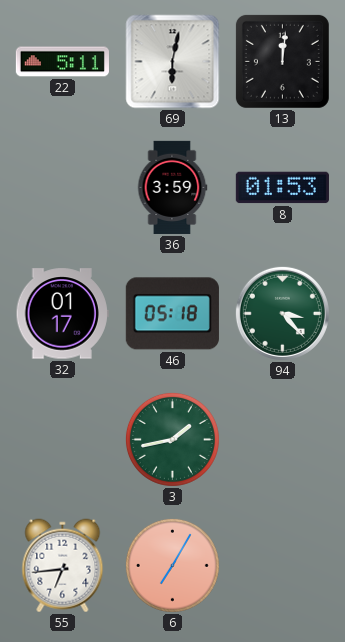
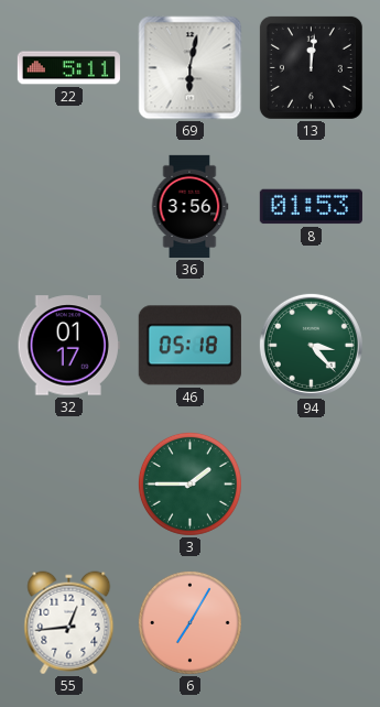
36: 3:59 -> 3:56 (189, 206)
3: 1:43 -> 1:45 (189, 483)
55: 6:44 -> 12:44 (69, 623)
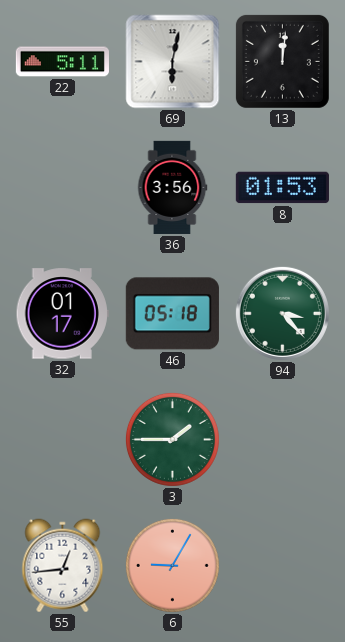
6: 7:05 -> 9:05 (172, 565)
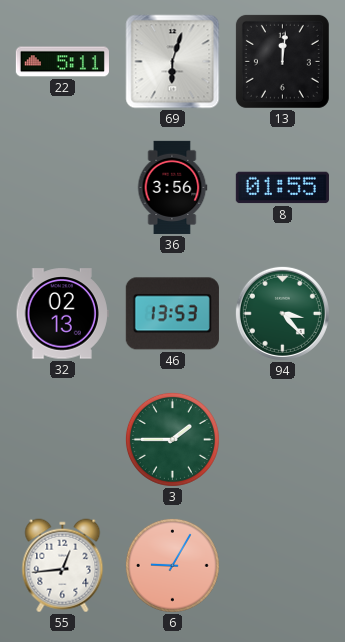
69: 6:02 -> 6:03 (173, 62)
8: 01:53 -> 01:55 (282, 188)
32: 01:17 -> 02:13 (62, 314)
46: 05:18 -> 13:53 (172, 314)
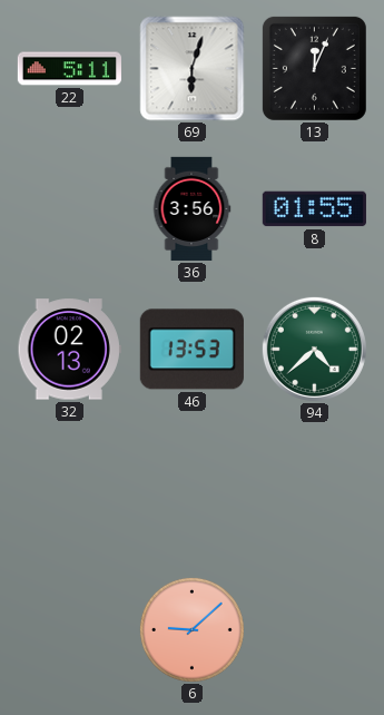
13: 12:01 -> 12:04 (314, 68)
94: 3:23 -> 4:38 (314, 349)
3: 1:45 -> none (172, 439)
55: 12:44 -> none (63, 566)
6: 9:05 -> 9:08 (191, 629)
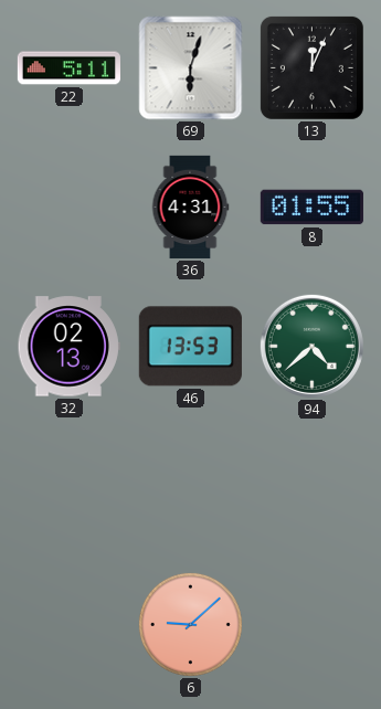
36: 3:56 -> 4:31 (190, 207)
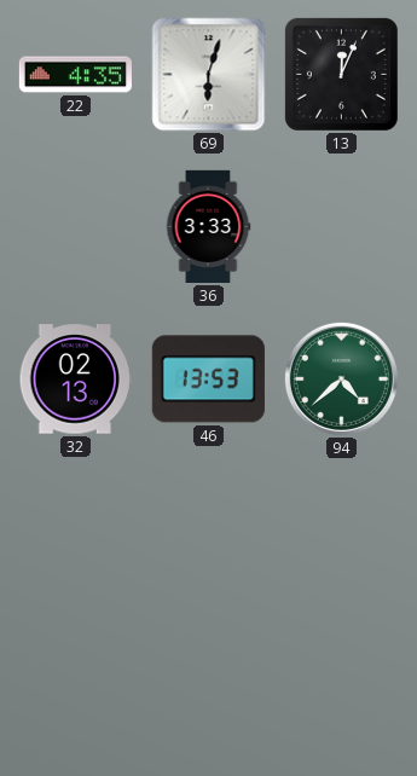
22: 5:11 -> 4:35 (75, 75)
36: 4:31 -> 3:33 (208, 226)
8: 01:55 -> none (311, 208)
6: 9:08 -> none (190, 624)
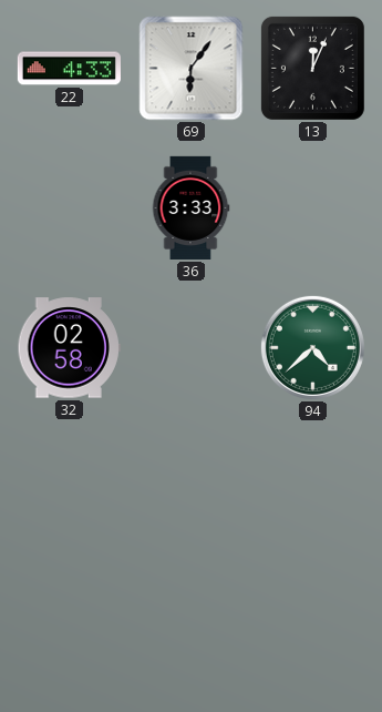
22: 4:35 -> 4:33 (69, 69)
69: 6:03 -> 6:06 (192, 69)
32: 02:13 -> 02:58 (69, 348)
46: 13:53 -> none (208, 380)
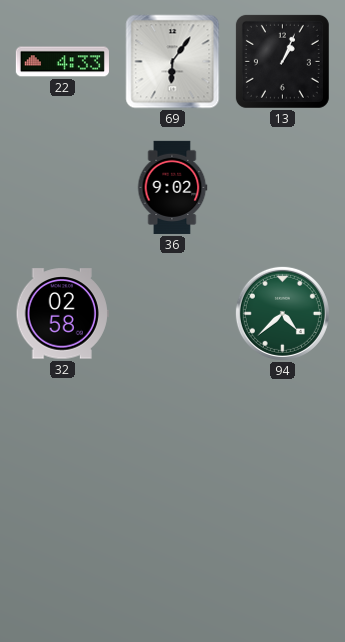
13: 12:04 -> 1:04 (282, 61)
36: 3:33 -> 9:02 (172, 187)
